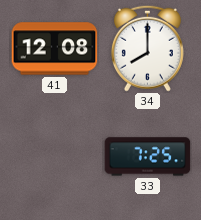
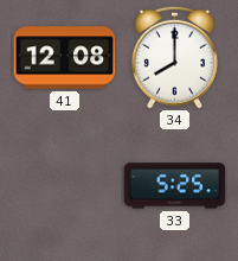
33: 7:25 -> 5:25 (175, 186)
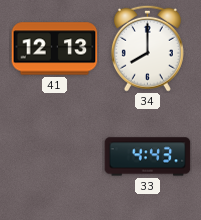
41: 12:08 -> 12:13 (55, 49)
33: 5:25 -> 4:43 (148, 157)
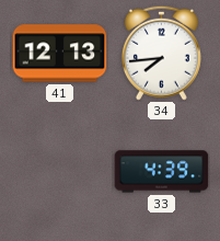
34: 8:00 -> 7:44 (161, 53)
33: 4:43 -> 4:39 (162, 172)
